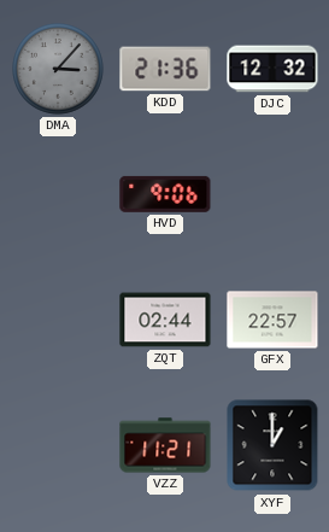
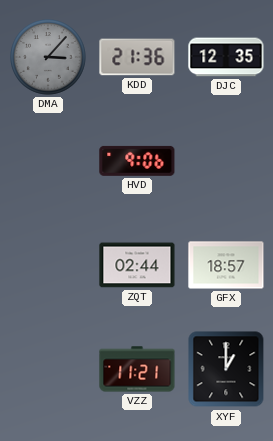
DJC: 12:32 -> 12:35 (226, 57)
GFX: 22:57 -> 18:57 (226, 265)
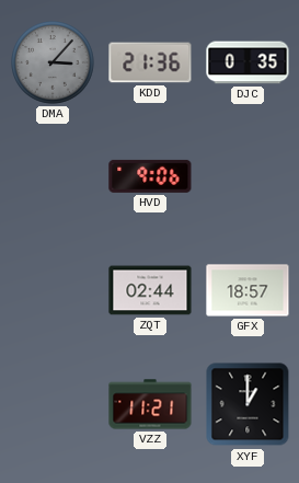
DJC: 12:35 -> 0:35 (248, 62)
